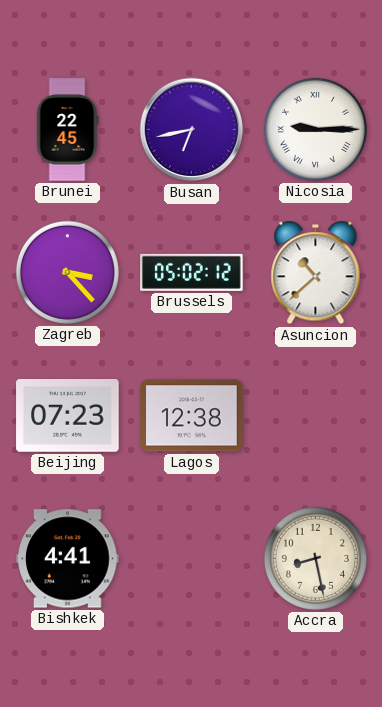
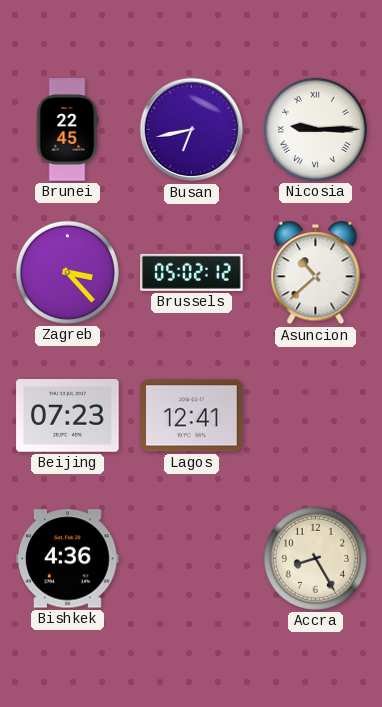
Lagos: 12:38 -> 12:41 (192, 416)
Bishkek: 4:41 -> 4:36 (68, 559)
Accra: 8:28 -> 8:25 (315, 558)
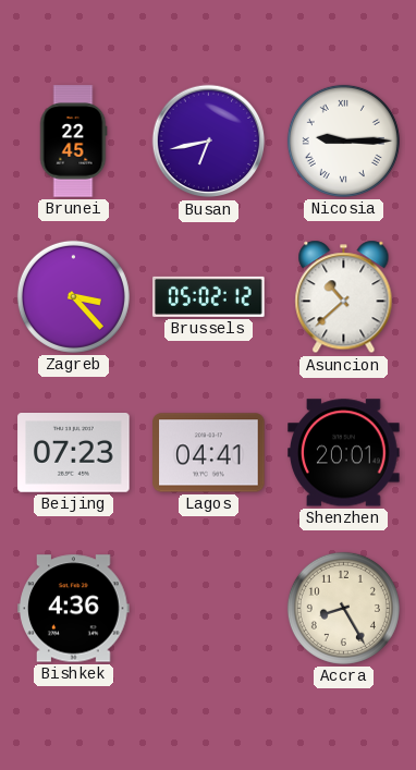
Lagos: 12:41 -> 04:41 (209, 453)
Shenzhen: none -> 20:01 (344, 453)
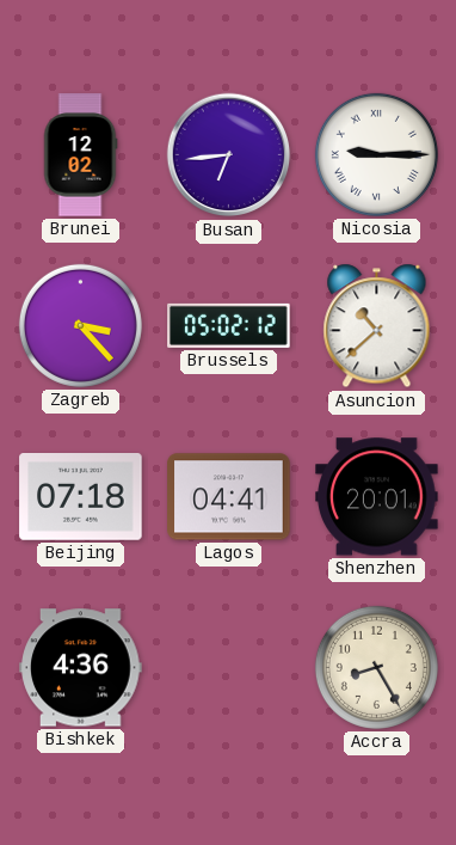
Brunei: 22:45 -> 12:02 (80, 155)
Busan: 6:43 -> 6:44 (229, 155)
Beijing: 07:23 -> 07:18 (81, 497)
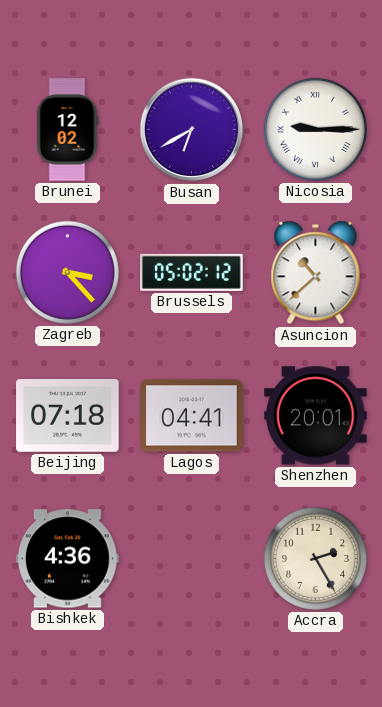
Busan: 6:44 -> 6:40 (192, 130)
Accra: 8:25 -> 2:25 (315, 558)
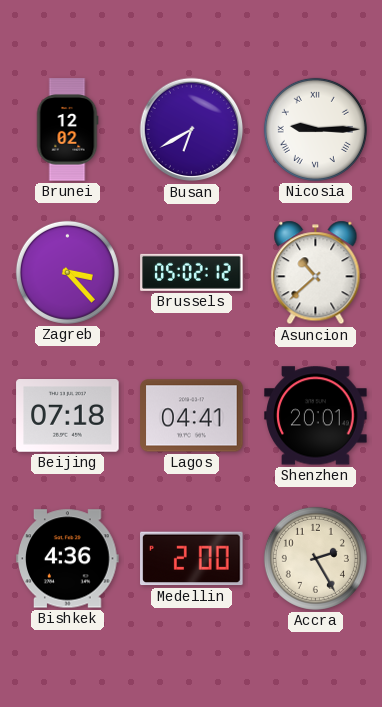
Medellin: none -> 2:00 (192, 559)
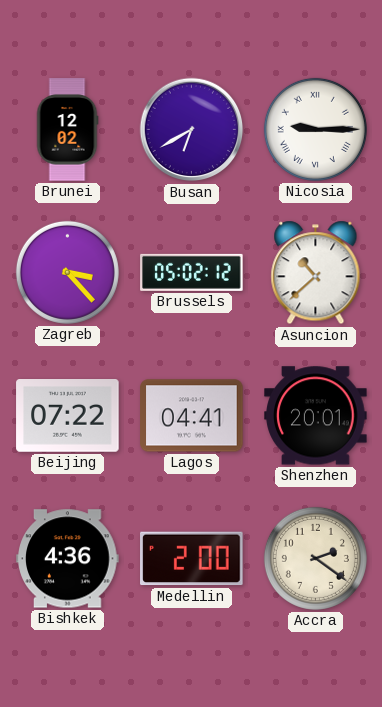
Beijing: 07:18 -> 07:22 (68, 416)
Accra: 2:25 -> 2:21 (315, 558)
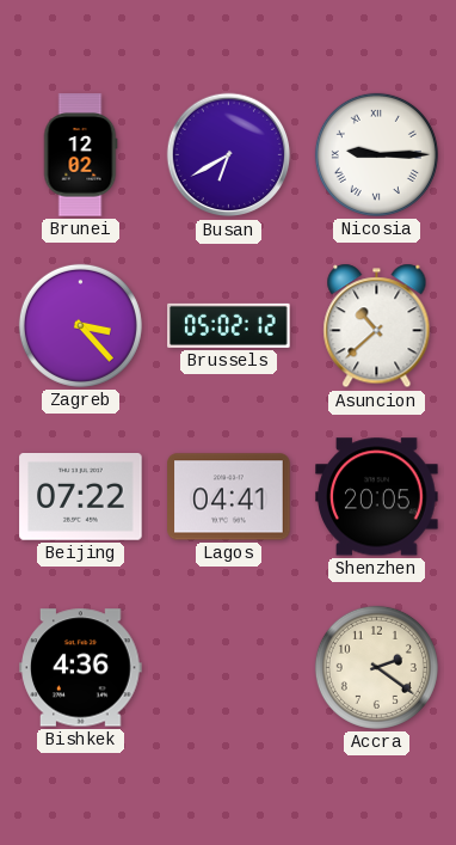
Shenzhen: 20:01 -> 20:05 (377, 497)
Medellin: 2:00 -> none (192, 559)
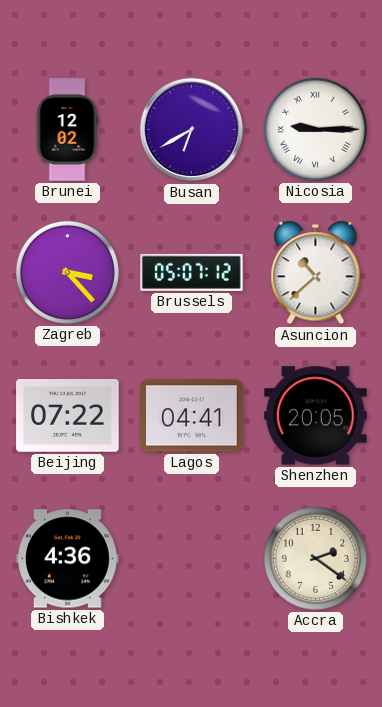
Brussels: 05:02 -> 05:07 (192, 272)
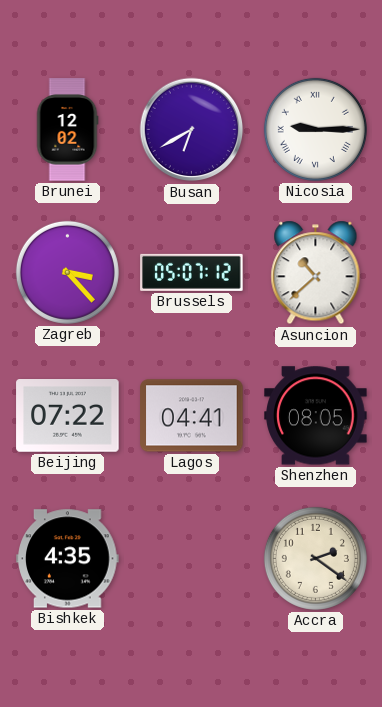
Shenzhen: 20:05 -> 08:05 (316, 416)
Bishkek: 4:36 -> 4:35 (68, 559)
